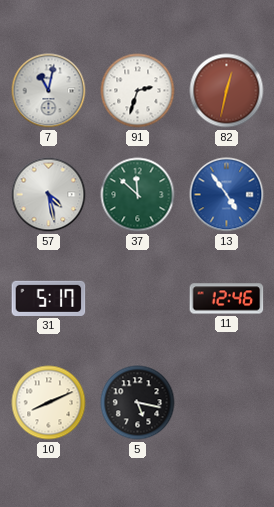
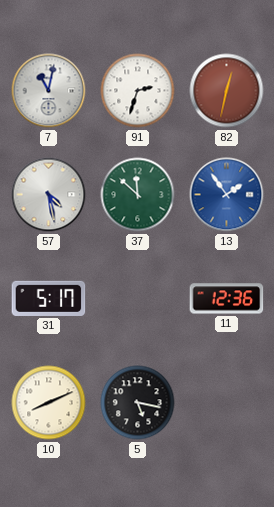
13: 4:54 -> 1:54 (227, 195)
11: 12:46 -> 12:36 (227, 299)
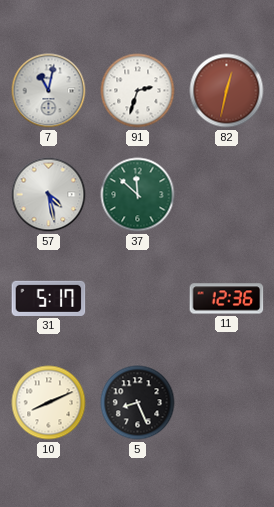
13: 1:54 -> none (227, 195)
5: 5:17 -> 8:26 (138, 403)
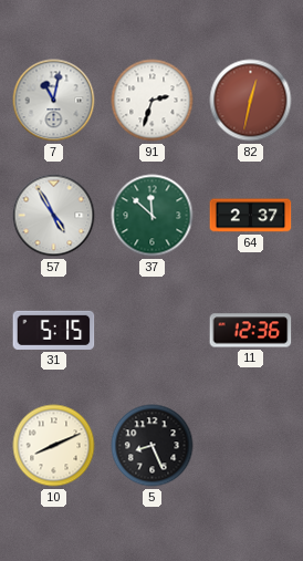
57: 4:28 -> 4:55 (54, 216)
64: none -> 2:37 (251, 216)
31: 5:17 -> 5:15 (54, 330)
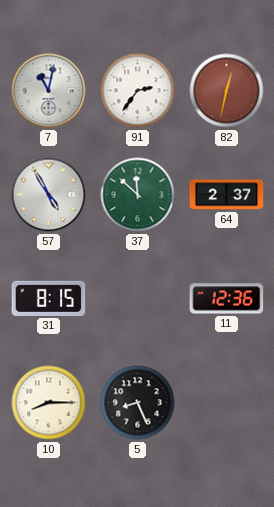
91: 2:33 -> 2:36 (138, 91)
31: 5:15 -> 8:15 (49, 298)
10: 8:11 -> 8:15 (49, 403)
